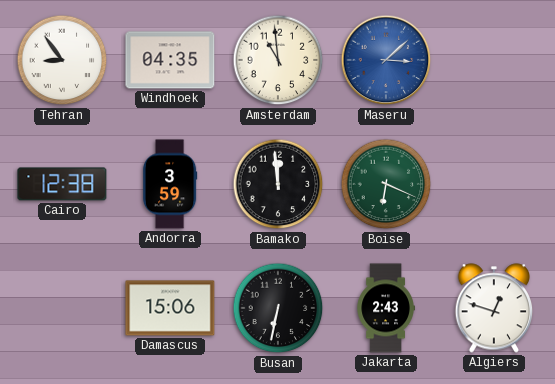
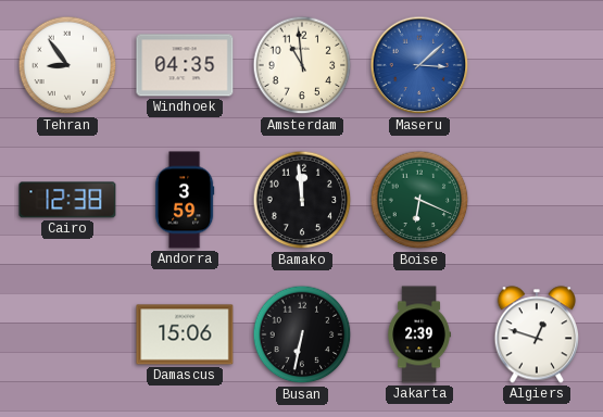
Jakarta: 2:43 -> 2:39 (419, 334)
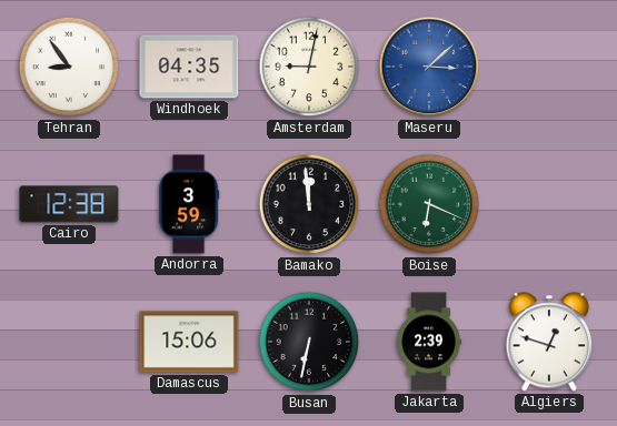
Amsterdam: 10:59 -> 9:02 (309, 67)
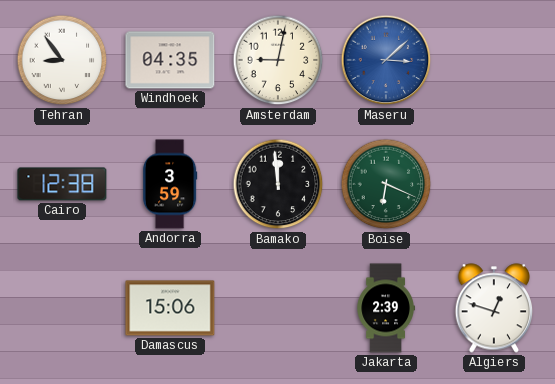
Busan: 6:32 -> none (309, 342)
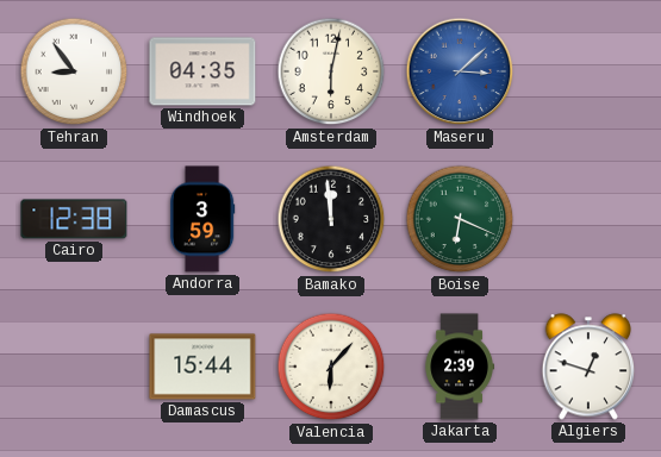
Amsterdam: 9:02 -> 6:02 (331, 71)
Damascus: 15:06 -> 15:44 (202, 367)
Valencia: none -> 6:07 (331, 367)
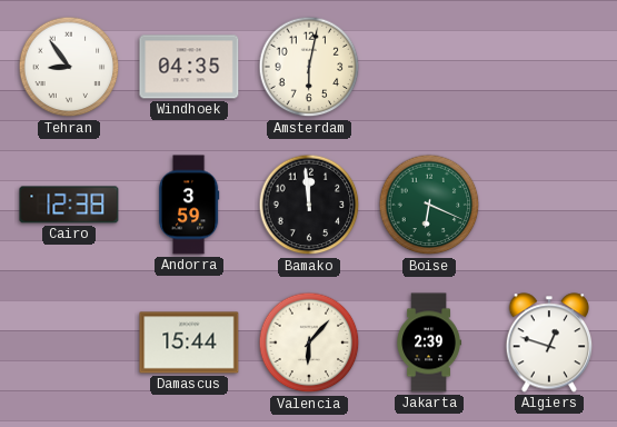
Maseru: 3:08 -> none (460, 71)
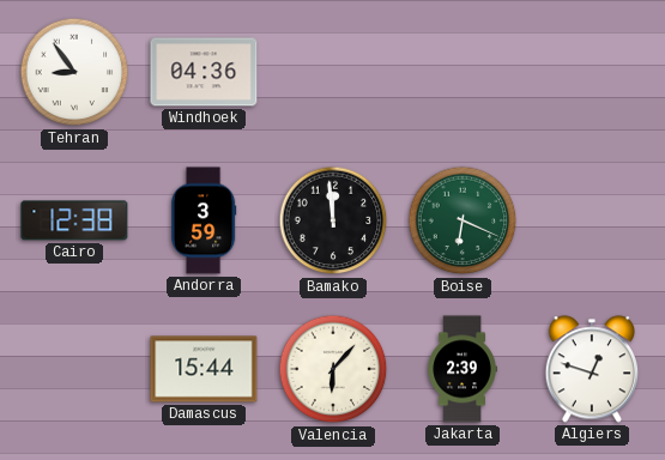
Windhoek: 04:35 -> 04:36 (204, 72)
Amsterdam: 6:02 -> none (309, 67)
